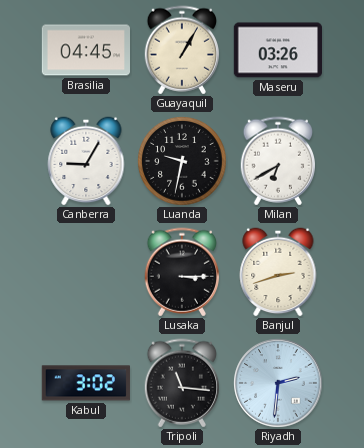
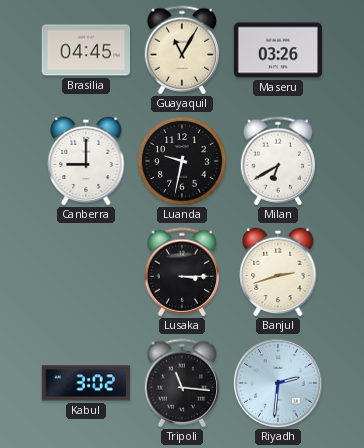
Guayaquil: 1:05 -> 11:05 (181, 50)
Canberra: 9:05 -> 9:00 (86, 161)
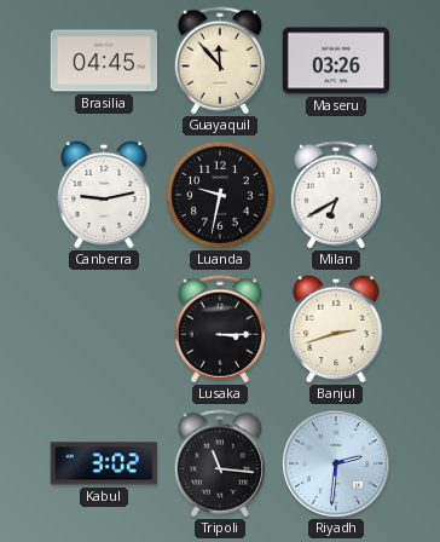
Guayaquil: 11:05 -> 11:53 (219, 60)
Canberra: 9:00 -> 9:13 (104, 195)
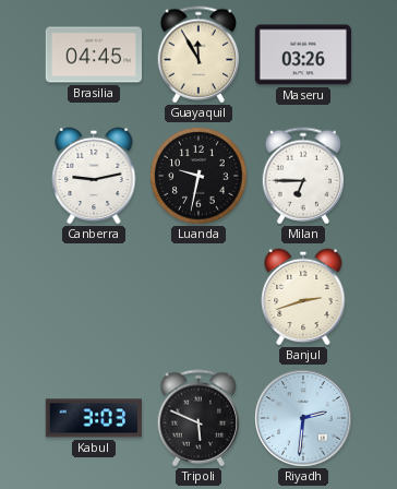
Guayaquil: 11:53 -> 11:55 (197, 55)
Milan: 6:40 -> 6:45 (302, 176)
Lusaka: 3:15 -> none (219, 329)
Kabul: 3:02 -> 3:03 (94, 418)
Tripoli: 11:16 -> 5:49 (197, 418)
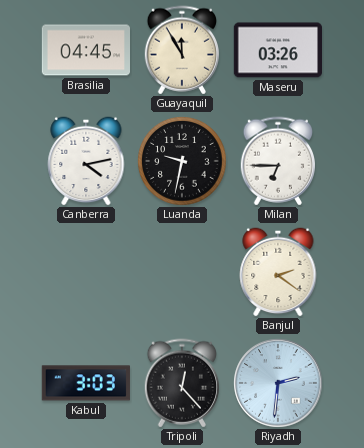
Canberra: 9:13 -> 4:13 (86, 161)
Banjul: 2:42 -> 2:21 (278, 272)
Tripoli: 5:49 -> 12:23 (181, 383)
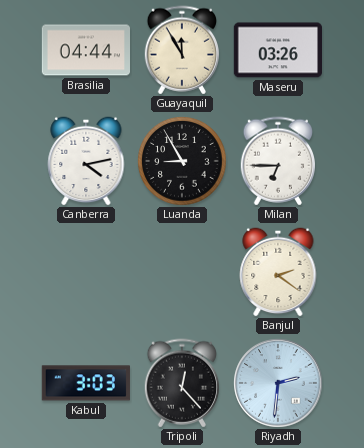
Brasilia: 04:45 -> 04:44 (85, 50)
Luanda: 9:32 -> 8:55 (182, 161)
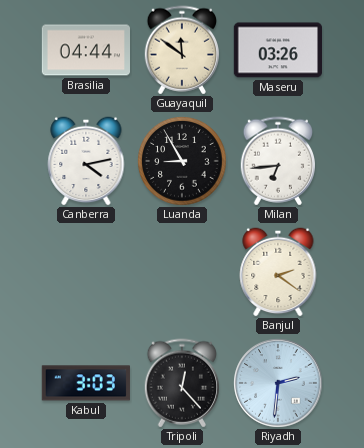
Guayaquil: 11:55 -> 11:51 (181, 50)
Milan: 6:45 -> 6:44 (277, 161)
